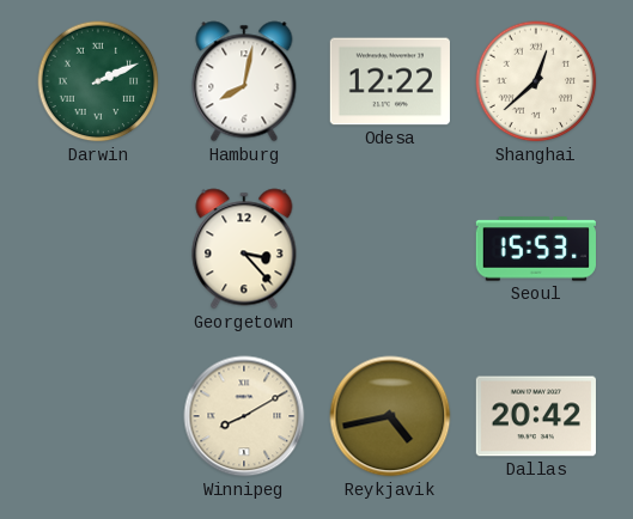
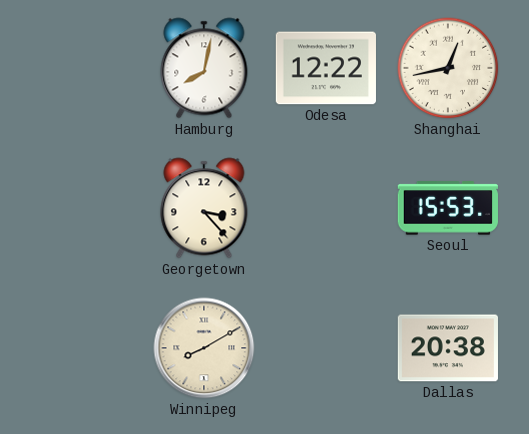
Darwin: 2:11 -> none (98, 81)
Shanghai: 12:38 -> 12:43 (448, 68)
Reykjavik: 4:43 -> none (390, 416)
Dallas: 20:42 -> 20:38 (448, 348)
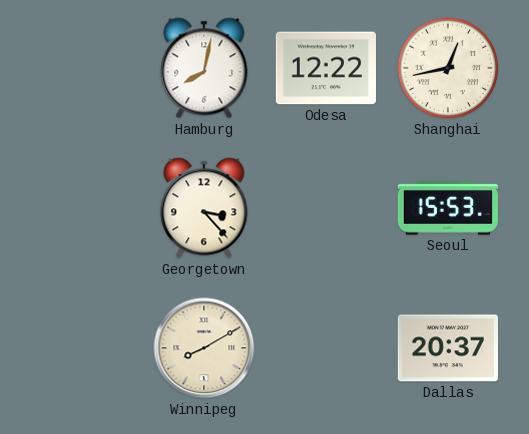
Dallas: 20:38 -> 20:37 (448, 348)
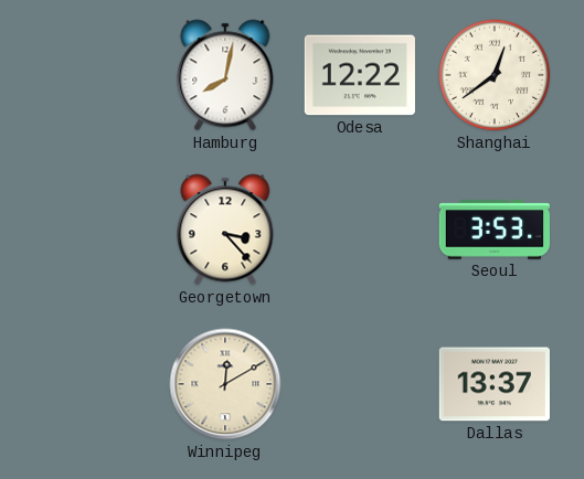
Shanghai: 12:43 -> 12:39 (495, 75)
Seoul: 15:53 -> 3:53 (495, 230)
Winnipeg: 8:10 -> 12:10 (225, 384)
Dallas: 20:37 -> 13:37 (495, 384)
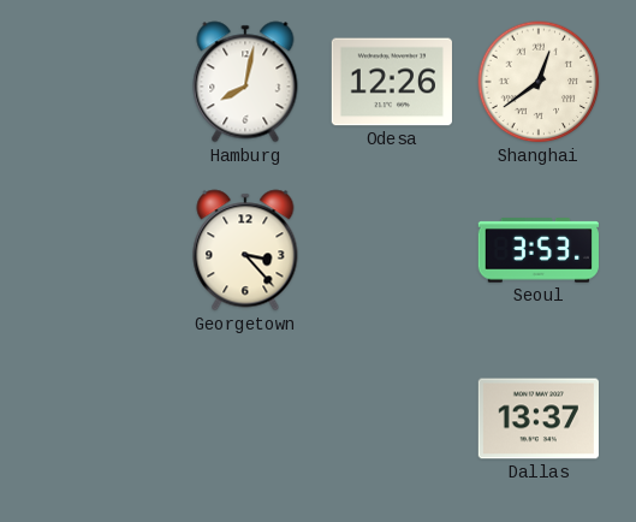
Odesa: 12:22 -> 12:26 (392, 82)
Winnipeg: 12:10 -> none (225, 384)
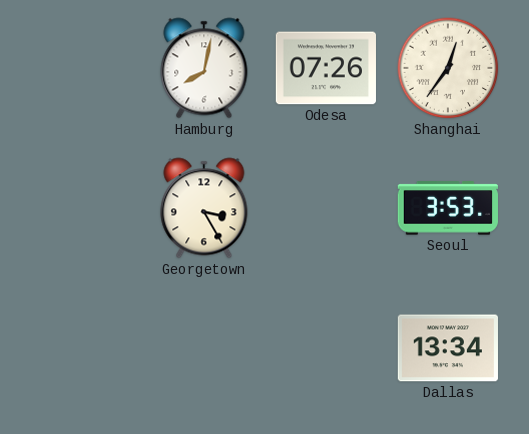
Odesa: 12:26 -> 07:26 (326, 68)
Shanghai: 12:39 -> 12:36 (448, 68)
Georgetown: 3:23 -> 3:25 (204, 208)
Dallas: 13:37 -> 13:34 (448, 348)
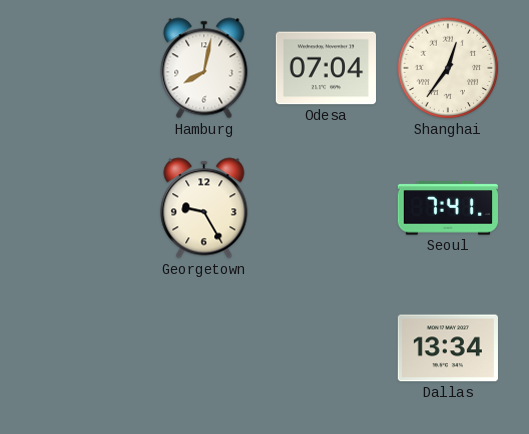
Odesa: 07:26 -> 07:04 (326, 68)
Georgetown: 3:25 -> 9:25 (204, 208)
Seoul: 3:53 -> 7:41 (448, 208)
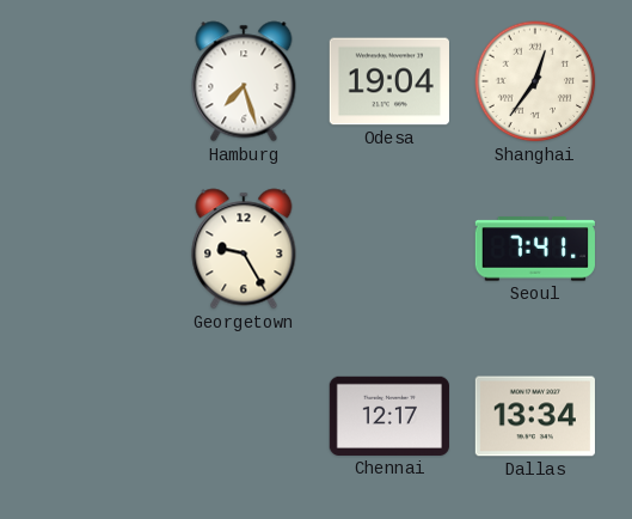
Hamburg: 8:02 -> 7:27 (244, 81)
Odesa: 07:04 -> 19:04 (389, 81)
Chennai: none -> 12:17 (389, 416)
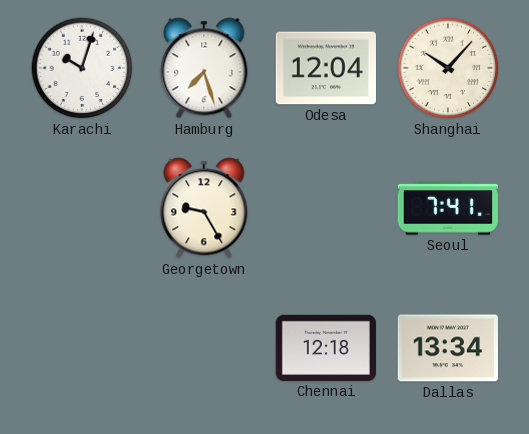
Karachi: none -> 10:03 (82, 68)
Odesa: 19:04 -> 12:04 (326, 68)
Shanghai: 12:36 -> 10:07 (448, 68)
Chennai: 12:17 -> 12:18 (326, 348)
